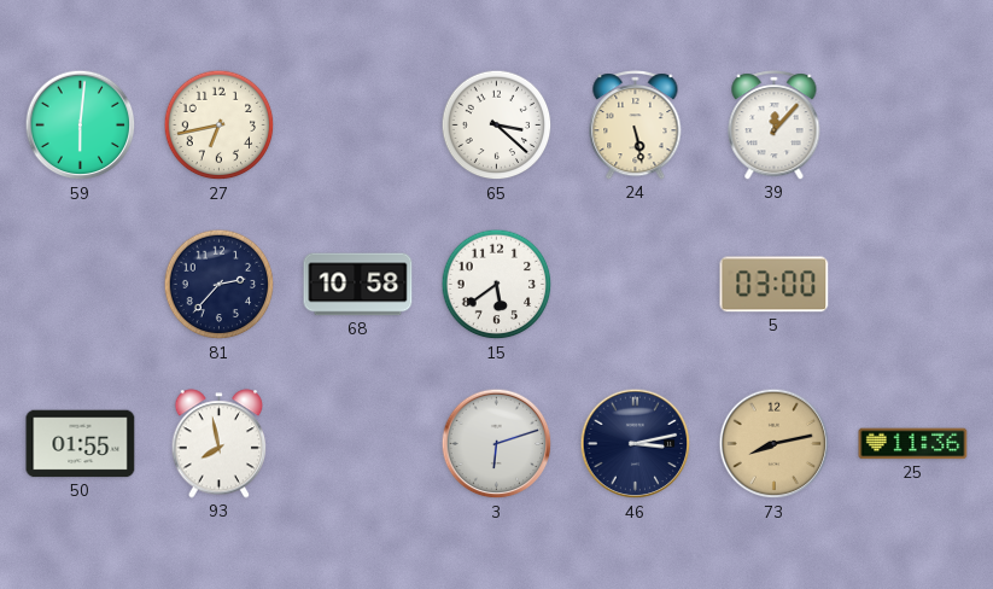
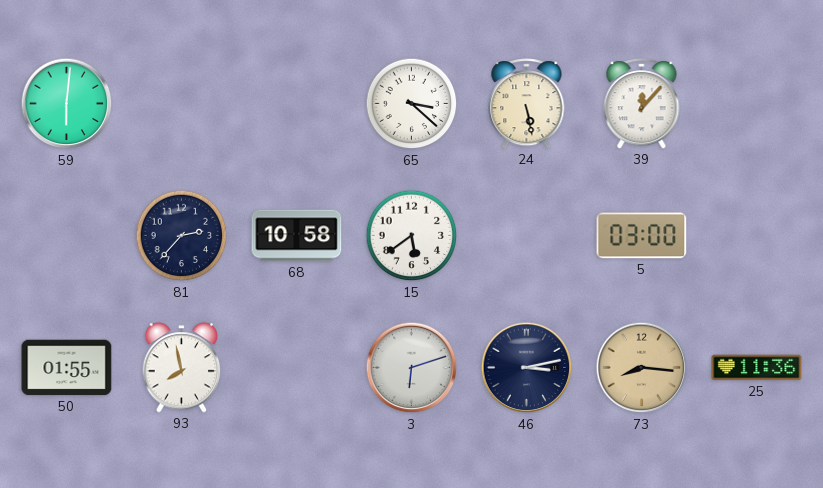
27: 6:43 -> none (220, 126)
73: 8:13 -> 8:16 (642, 368)
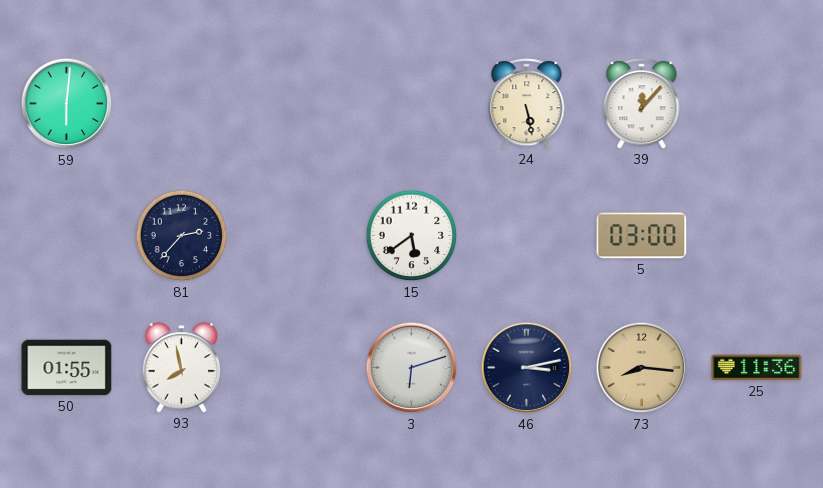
65: 3:22 -> none (412, 104)
68: 10:58 -> none (297, 236)
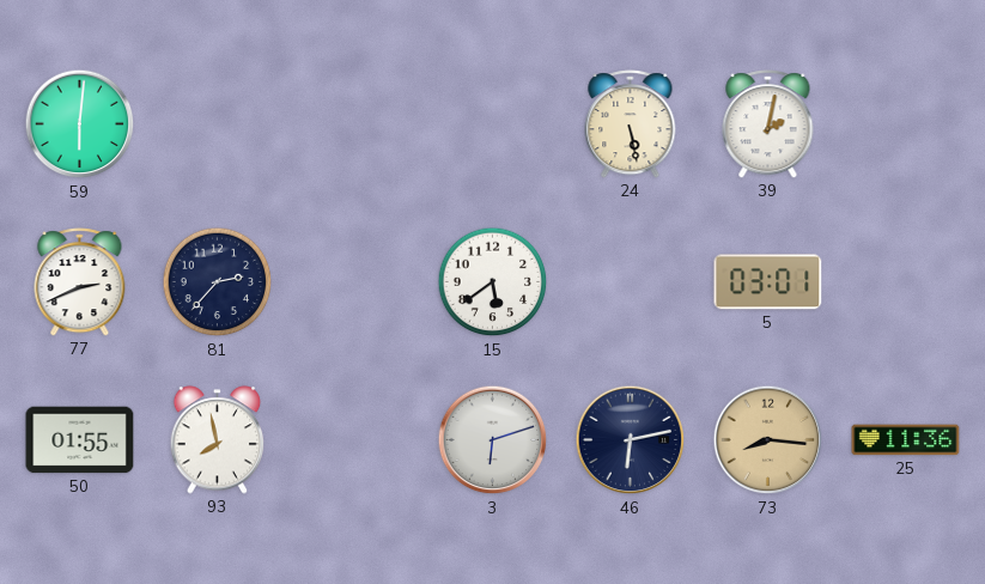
39: 12:07 -> 2:02 (768, 124)
77: none -> 2:41 (80, 282)
5: 03:00 -> 03:01 (768, 282)
46: 3:13 -> 6:13 (631, 440)
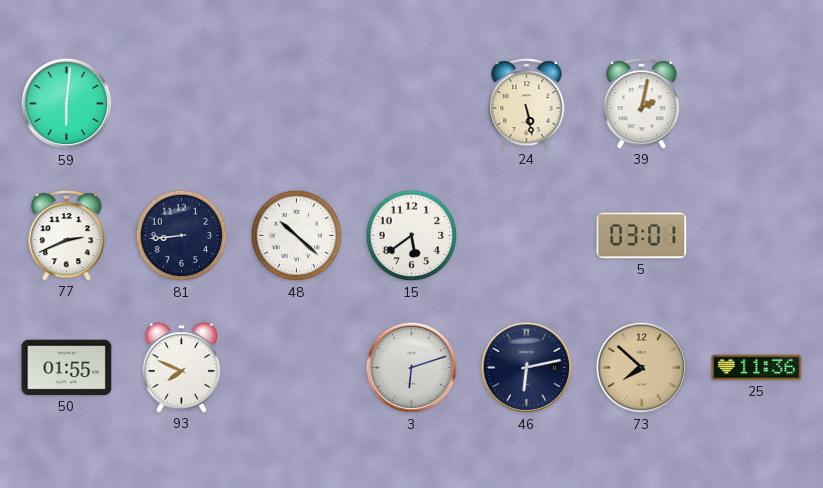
81: 2:37 -> 8:44 (182, 236)
48: none -> 10:22 (297, 236)
93: 7:58 -> 7:49 (182, 368)
73: 8:16 -> 7:52 (642, 368)
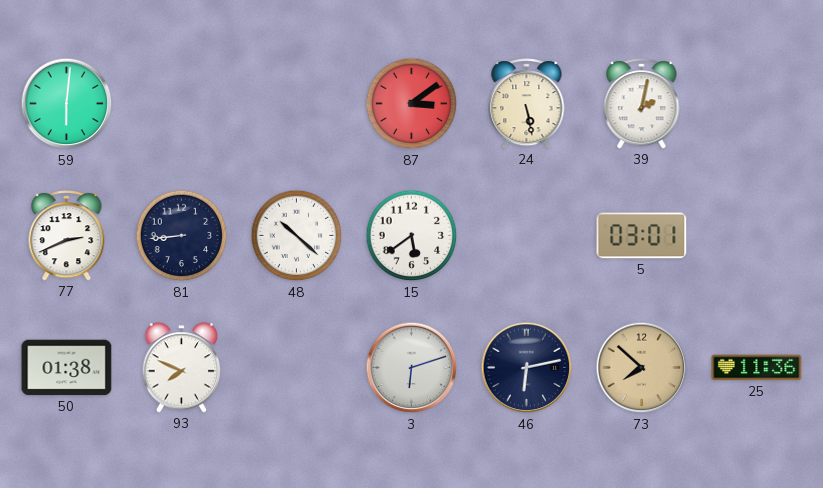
87: none -> 3:09 (412, 104)
50: 01:55 -> 01:38 (67, 368)
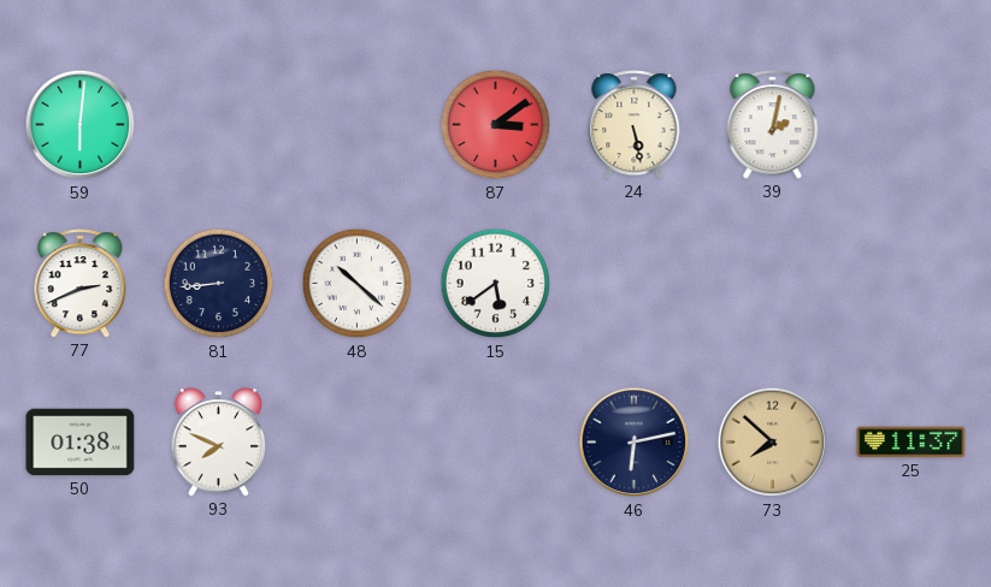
5: 03:01 -> none (642, 236)
3: 6:12 -> none (412, 368)
25: 11:36 -> 11:37 (912, 443)
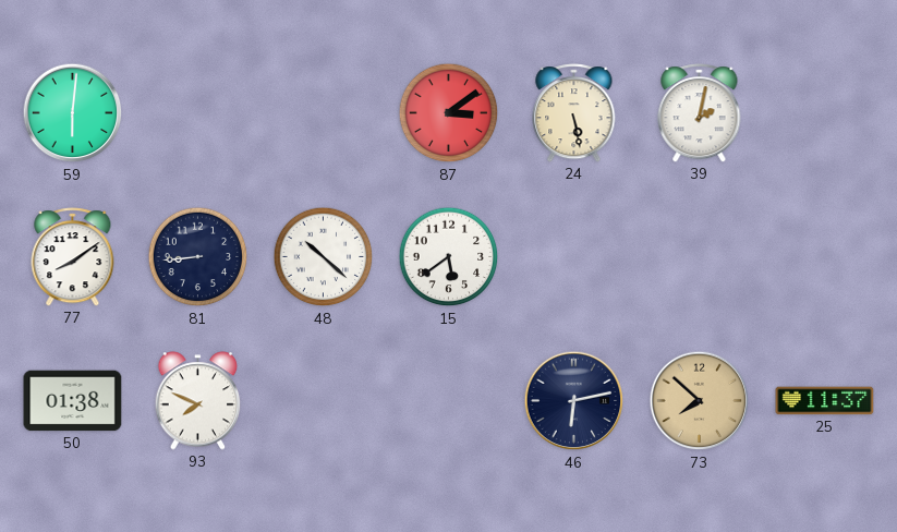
77: 2:41 -> 8:09 (73, 257)
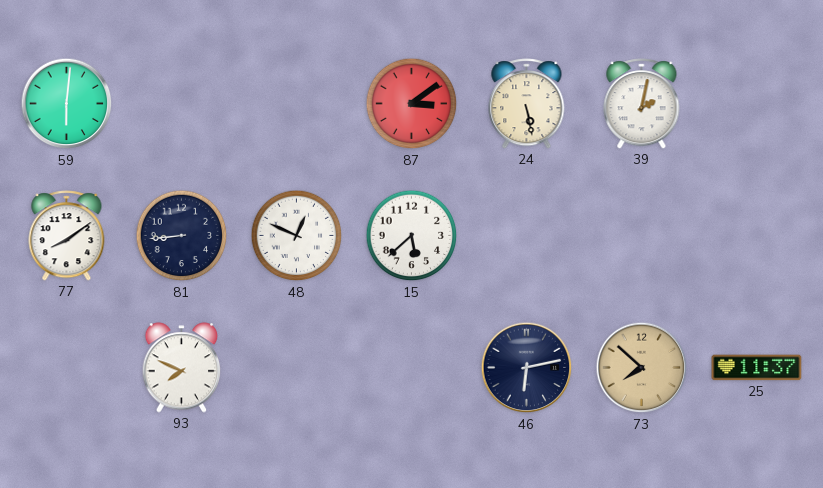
48: 10:22 -> 12:49 (297, 236)
15: 5:39 -> 5:38 (412, 236)
50: 01:38 -> none (73, 401)
